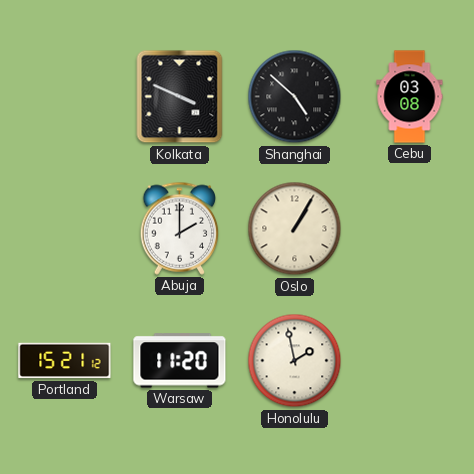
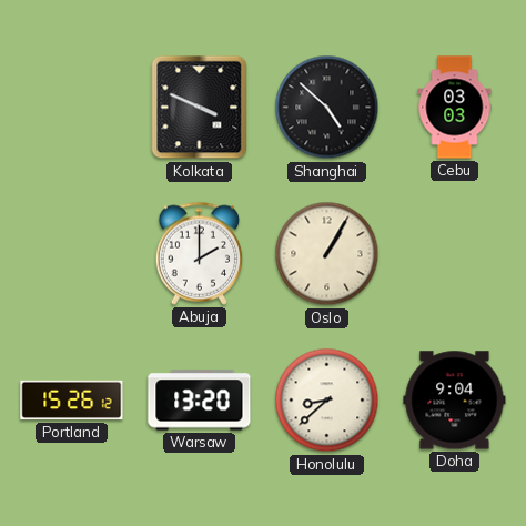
Cebu: 03:08 -> 03:03 (455, 108)
Portland: 15:21 -> 15:26 (72, 401)
Warsaw: 11:20 -> 13:20 (200, 401)
Honolulu: 1:58 -> 8:38 (327, 401)
Doha: none -> 9:04 (455, 401)
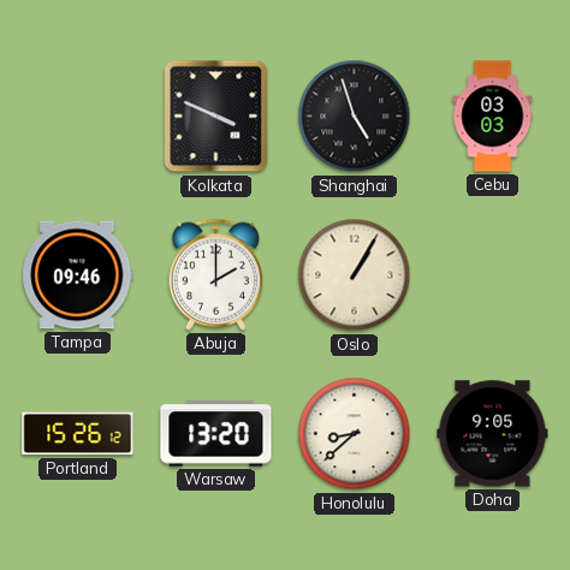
Shanghai: 4:52 -> 4:57 (355, 117)
Tampa: none -> 09:46 (78, 275)
Doha: 9:04 -> 9:05 (493, 434)
